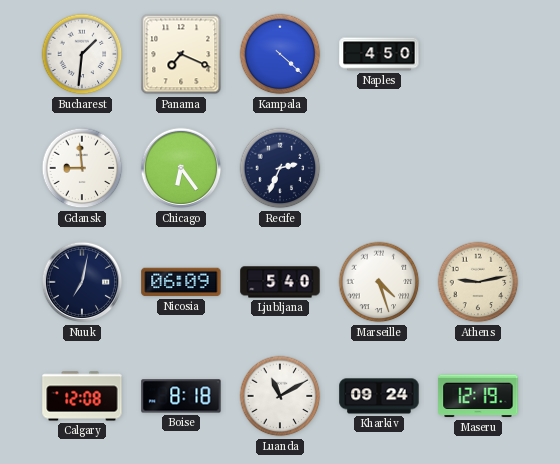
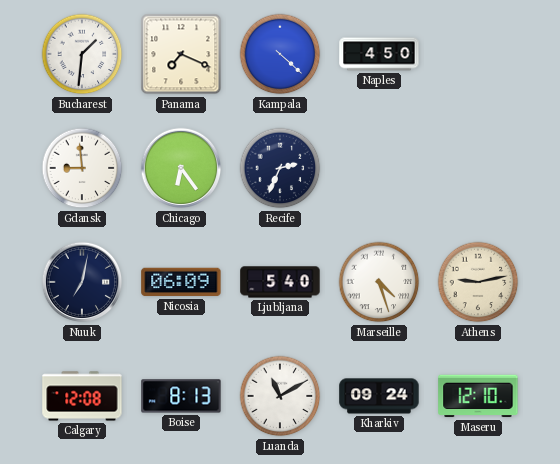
Boise: 8:18 -> 8:13 (181, 396)
Maseru: 12:19 -> 12:10 (478, 396)
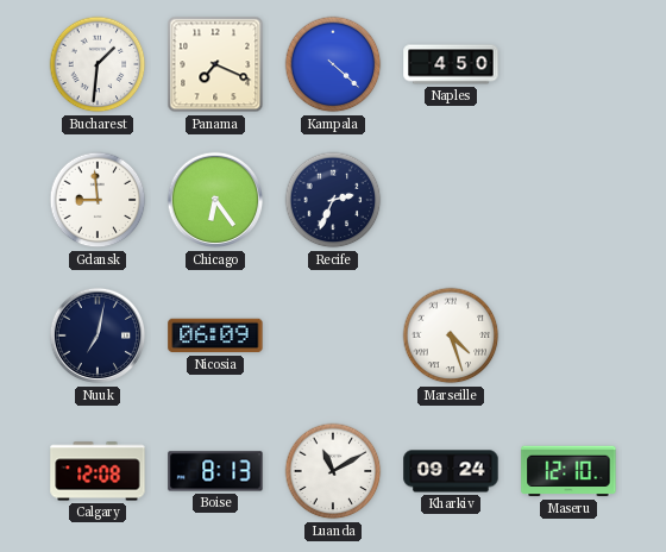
Ljubljana: 5:40 -> none (280, 282)
Athens: 9:13 -> none (478, 282)
